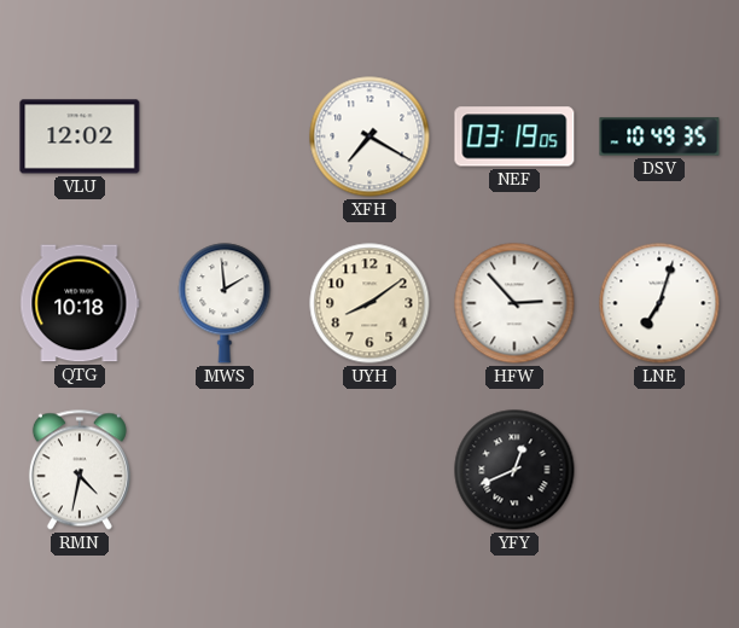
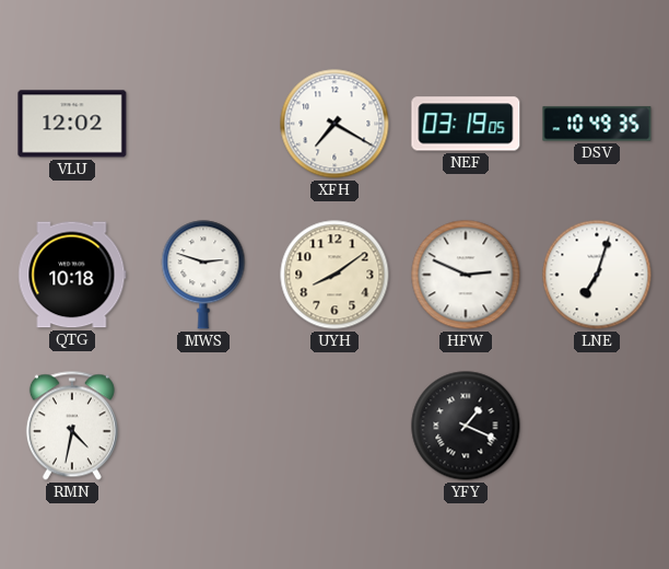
MWS: 1:59 -> 2:48 (203, 275)
HFW: 2:53 -> 2:49 (466, 275)
YFY: 12:41 -> 1:19 (466, 426)
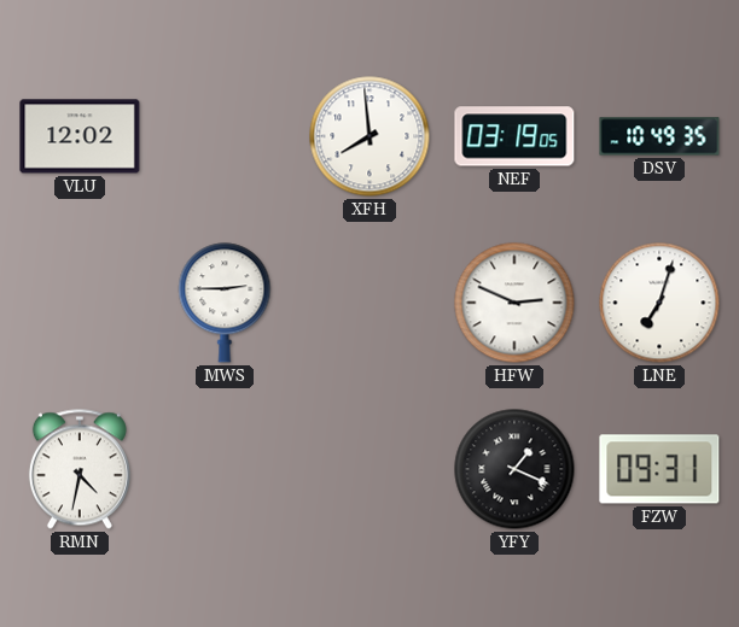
XFH: 7:20 -> 7:59 (369, 136)
QTG: 10:18 -> none (72, 275)
MWS: 2:48 -> 2:45 (225, 303)
UYH: 8:09 -> none (334, 275)
FZW: none -> 09:31 (659, 469)
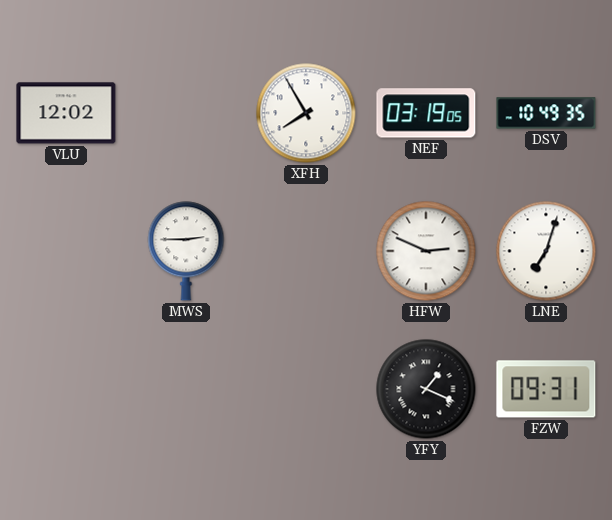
XFH: 7:59 -> 7:55 (306, 113)
RMN: 4:32 -> none (80, 469)
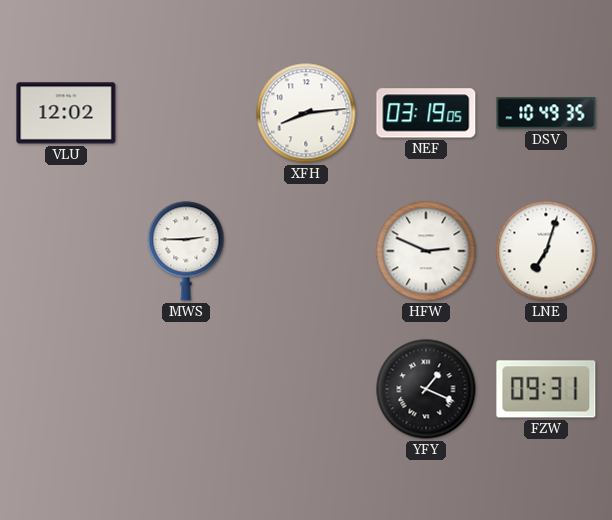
XFH: 7:55 -> 8:14 (306, 113)
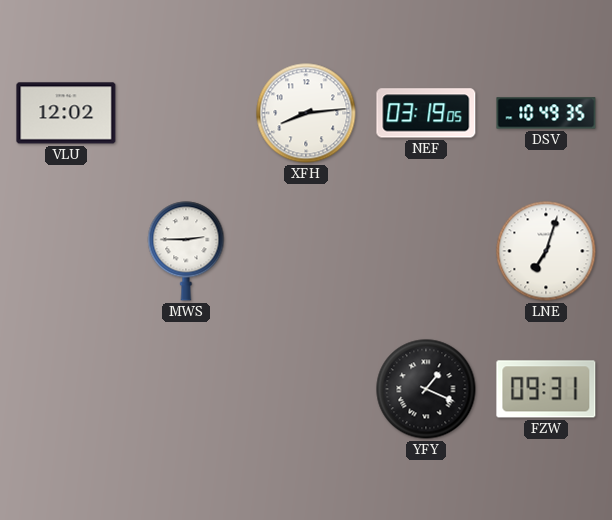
HFW: 2:49 -> none (426, 251)
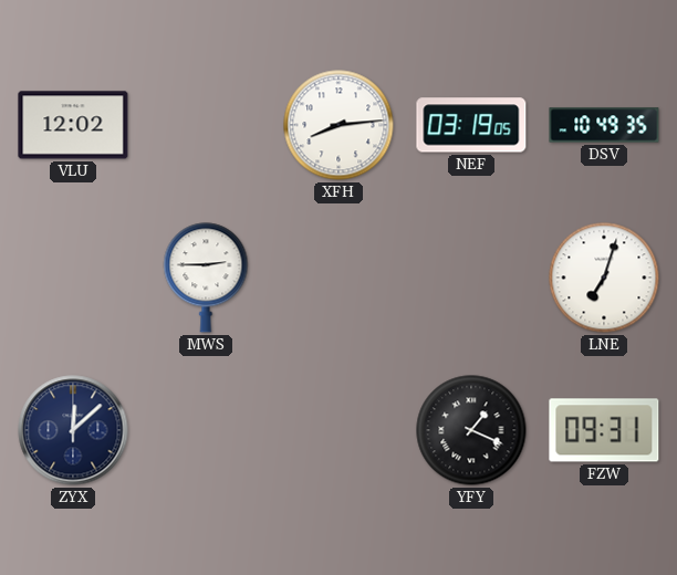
ZYX: none -> 12:08 (73, 430)
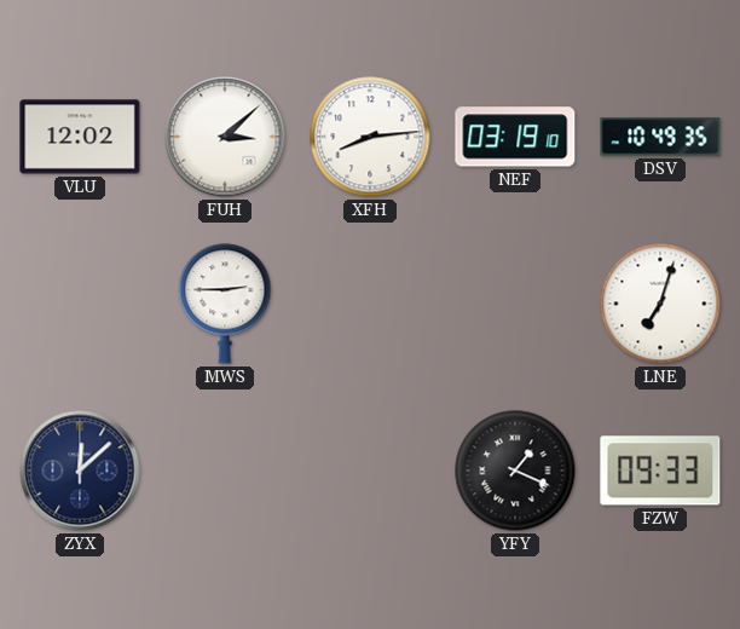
FUH: none -> 3:08 (225, 137)
NEF: 03:19:05 -> 03:19:10 (515, 137)
FZW: 09:31 -> 09:33 (660, 471)
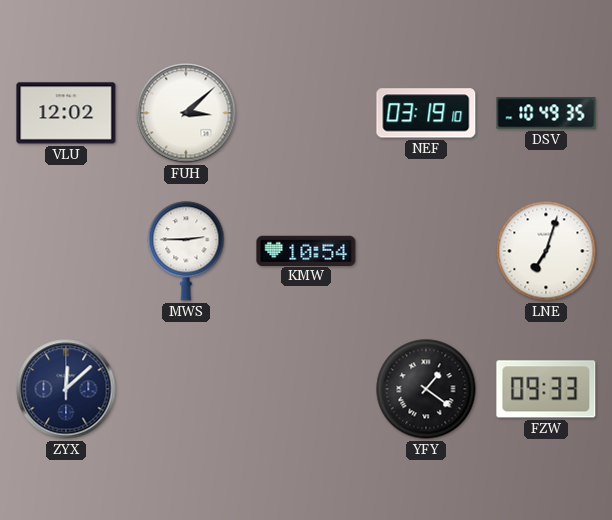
XFH: 8:14 -> none (370, 137)
KMW: none -> 10:54 (306, 250)
YFY: 1:19 -> 1:21 (426, 389)
